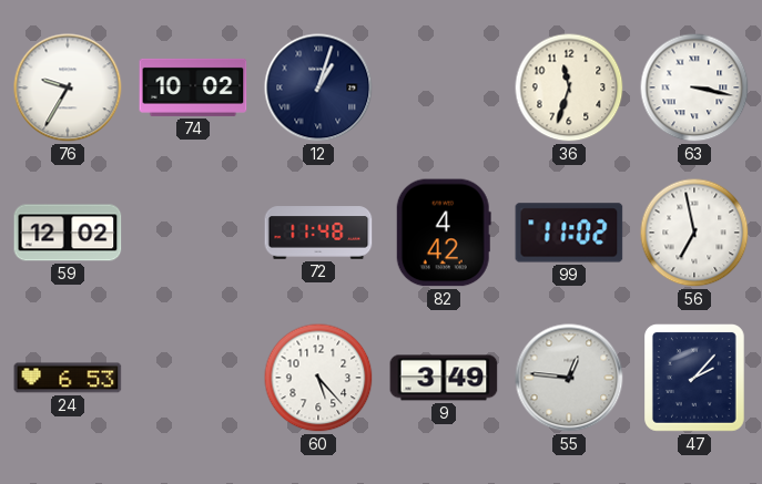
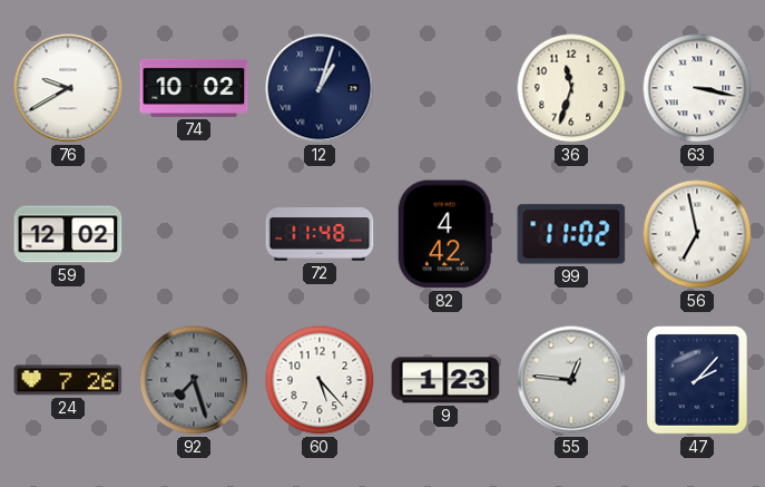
76: 9:35 -> 9:40 (68, 88)
24: 6:53 -> 7:26 (68, 380)
92: none -> 7:27 (194, 380)
9: 3:49 -> 1:23 (445, 380)
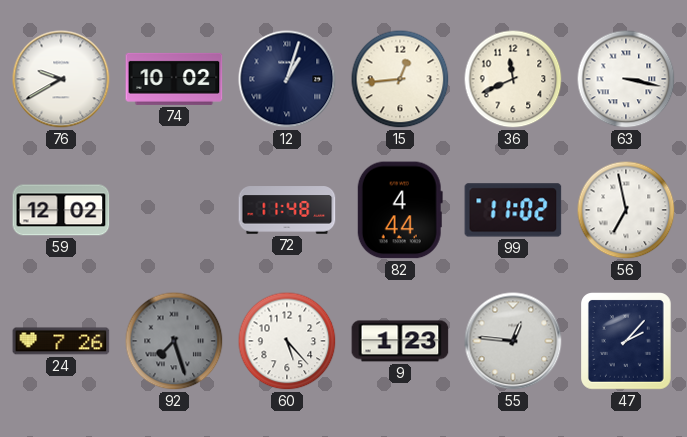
15: none -> 12:44 (400, 79)
36: 11:33 -> 11:41 (513, 79)
82: 4:42 -> 4:44 (400, 210)
